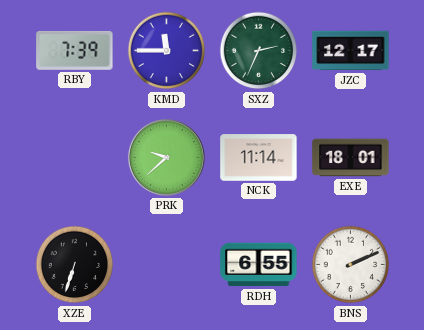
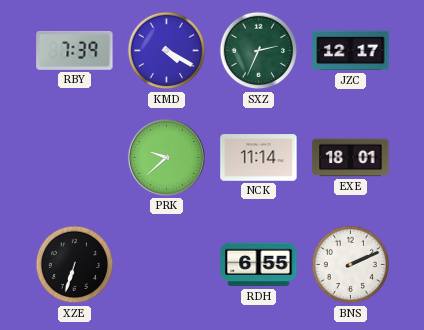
KMD: 11:45 -> 4:20 (167, 51)
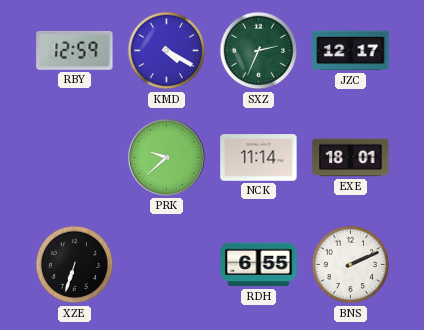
RBY: 7:39 -> 12:59 (75, 50)
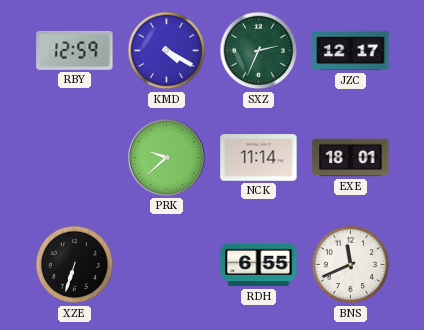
BNS: 2:11 -> 11:41 (351, 265)
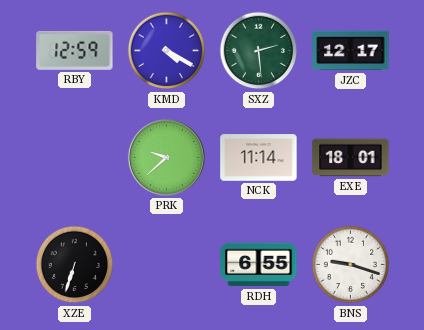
SXZ: 2:34 -> 2:29 (259, 51)
BNS: 11:41 -> 9:18 (351, 265)
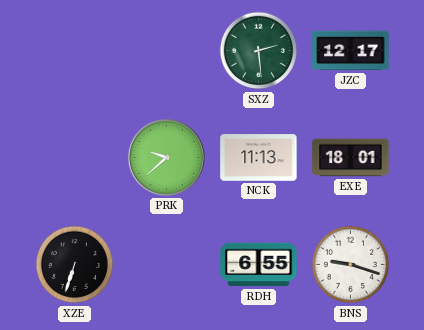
RBY: 12:59 -> none (75, 50)
KMD: 4:20 -> none (167, 51)
NCK: 11:14 -> 11:13 (259, 158)
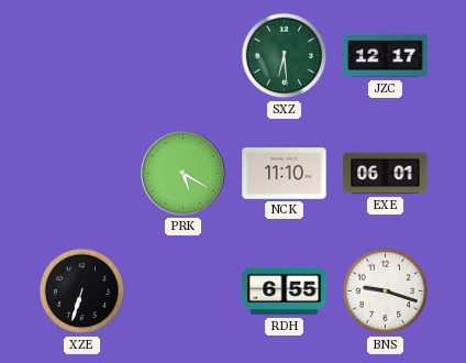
SXZ: 2:29 -> 6:29 (285, 56)
PRK: 9:38 -> 5:20 (182, 173)
NCK: 11:13 -> 11:10 (285, 174)
EXE: 18:01 -> 06:01 (386, 174)
